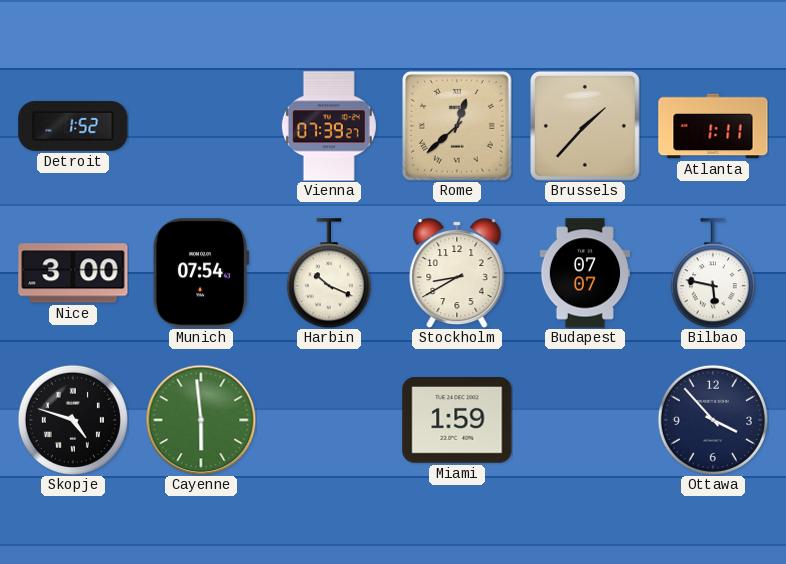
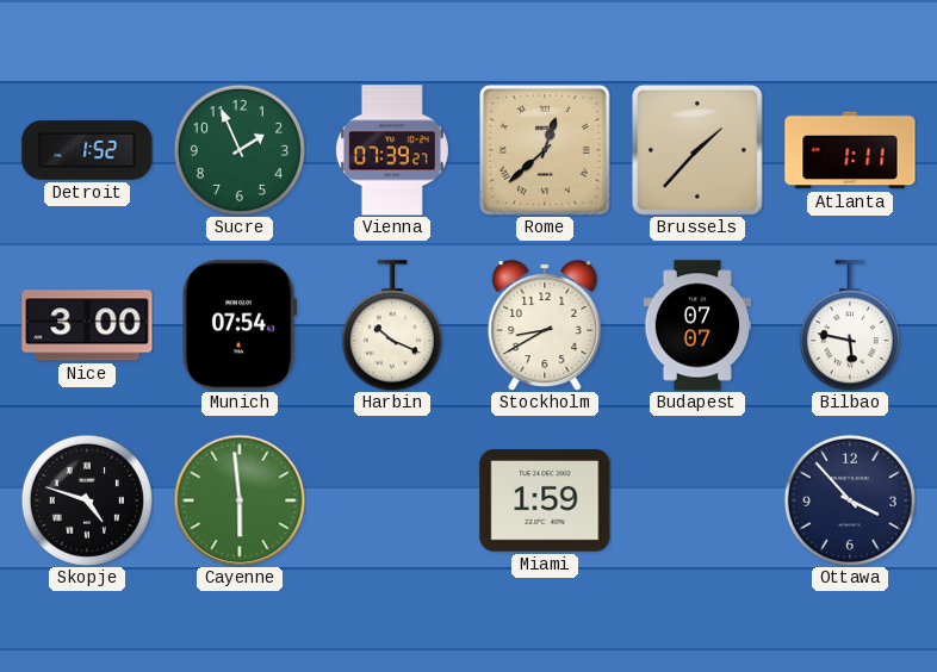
Sucre: none -> 1:56 (240, 150)
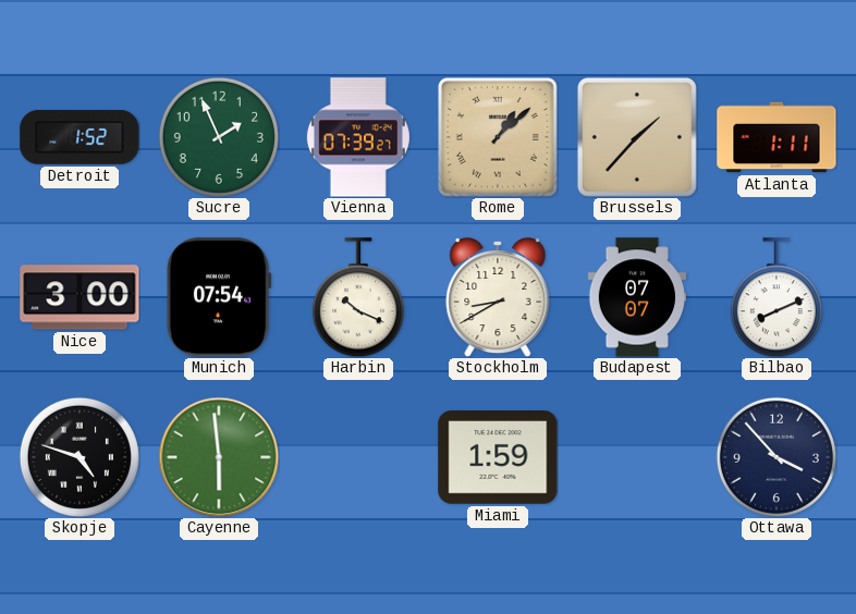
Rome: 12:38 -> 1:08 (499, 138)
Bilbao: 5:47 -> 8:11 (776, 297)
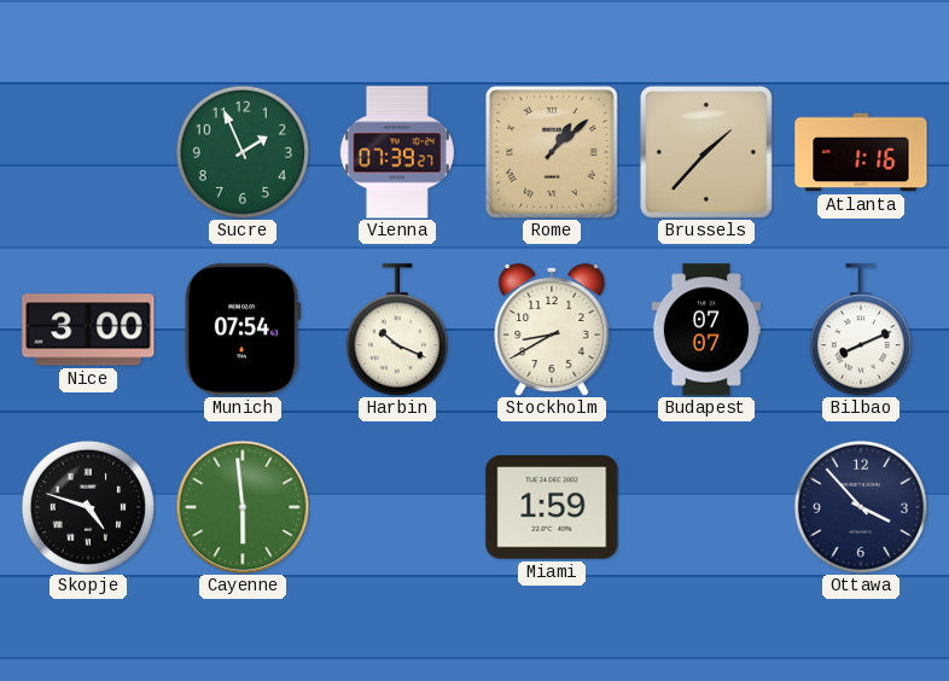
Detroit: 1:52 -> none (80, 137)
Atlanta: 1:11 -> 1:16 (861, 152)
